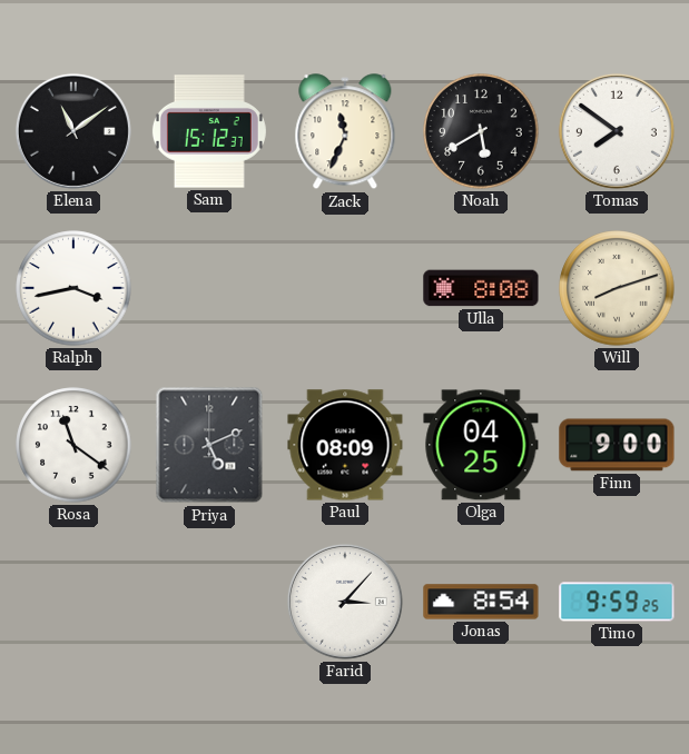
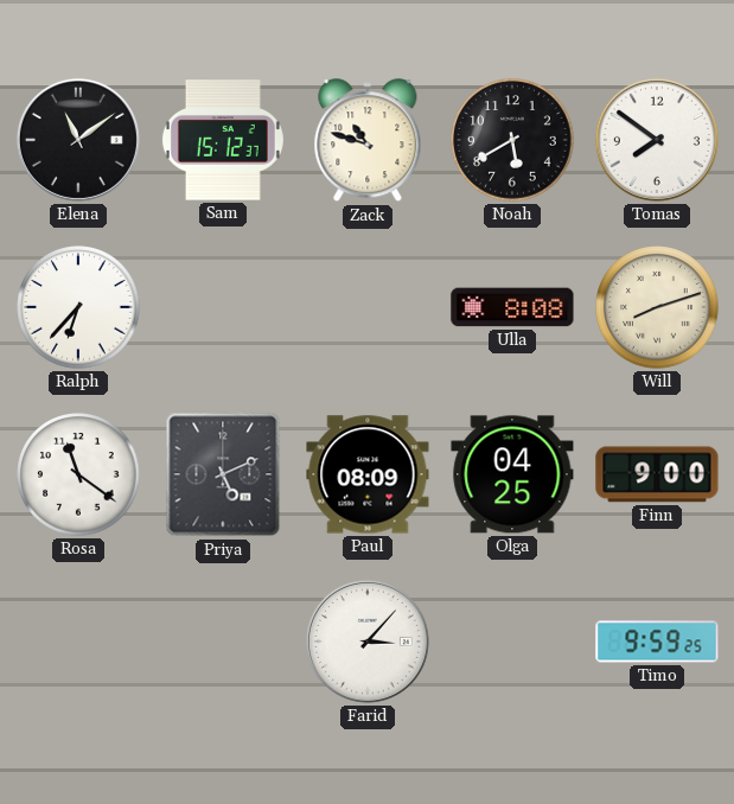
Zack: 11:34 -> 10:48 (368, 141)
Ralph: 3:43 -> 6:37 (78, 307)
Jonas: 8:54 -> none (481, 602)
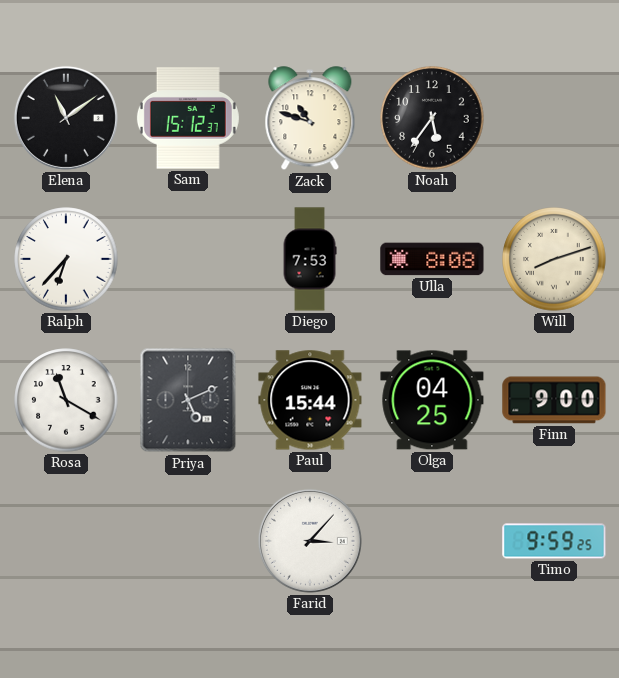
Noah: 5:40 -> 5:36 (432, 118)
Tomas: 7:51 -> none (657, 140)
Diego: none -> 7:53 (310, 259)
Rosa: 11:21 -> 11:20 (66, 400)
Paul: 08:09 -> 15:44 (310, 400)
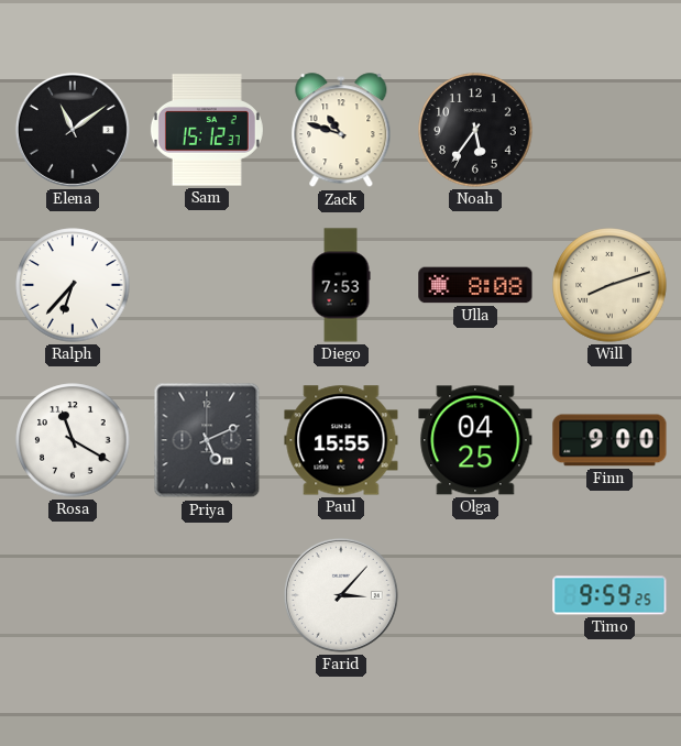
Paul: 15:44 -> 15:55 (341, 440)
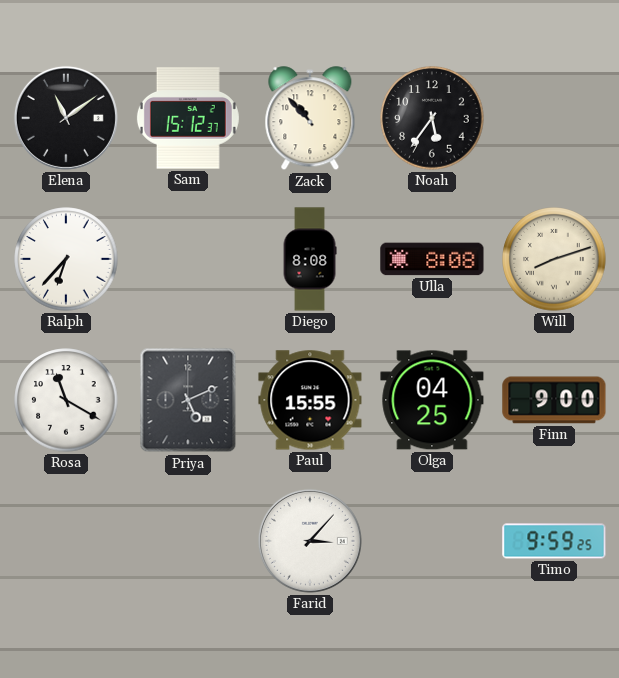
Zack: 10:48 -> 10:53 (310, 119)
Diego: 7:53 -> 8:08 (310, 259)
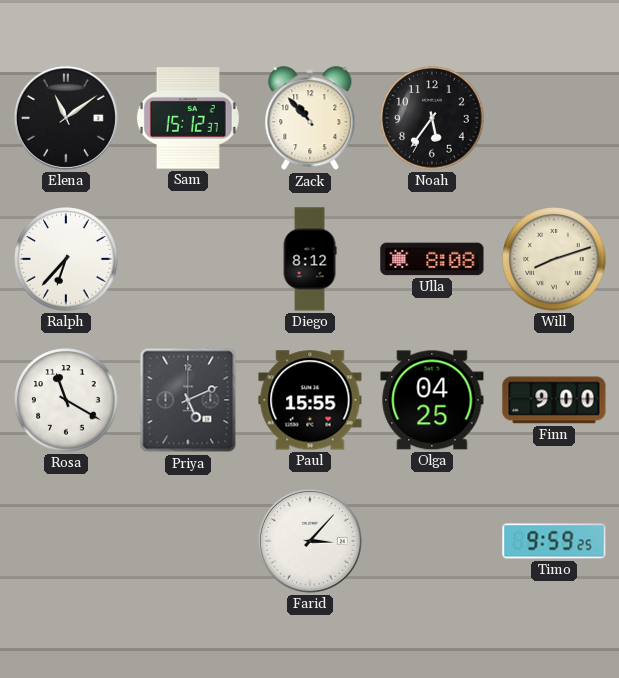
Diego: 8:08 -> 8:12 (310, 259)
